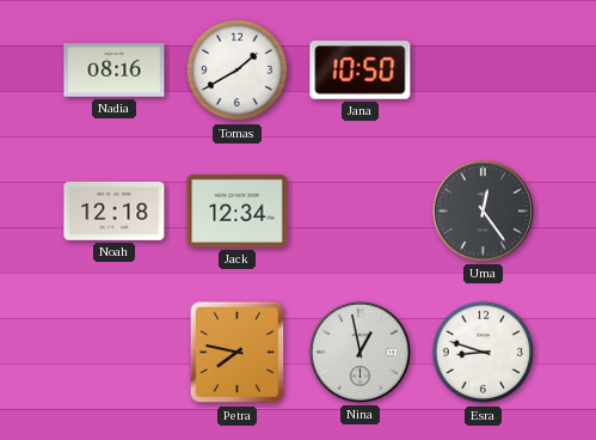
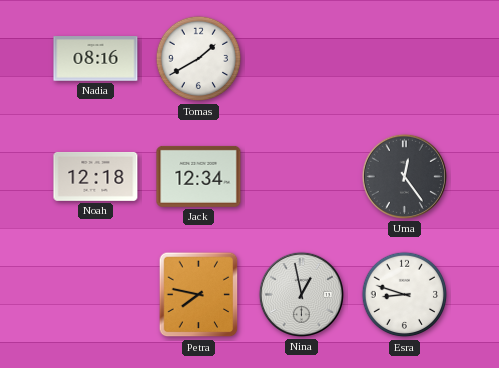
Jana: 10:50 -> none (361, 71)
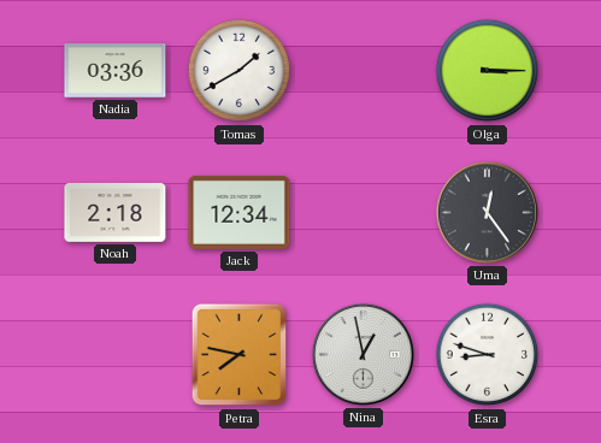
Nadia: 08:16 -> 03:36 (116, 71)
Olga: none -> 3:15 (488, 71)
Noah: 12:18 -> 2:18 (116, 212)
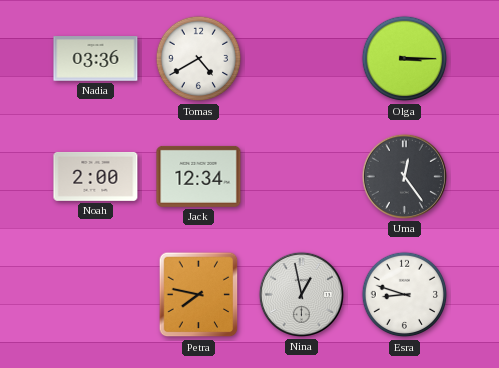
Tomas: 1:40 -> 4:40 (199, 59)
Noah: 2:18 -> 2:00 (96, 176)
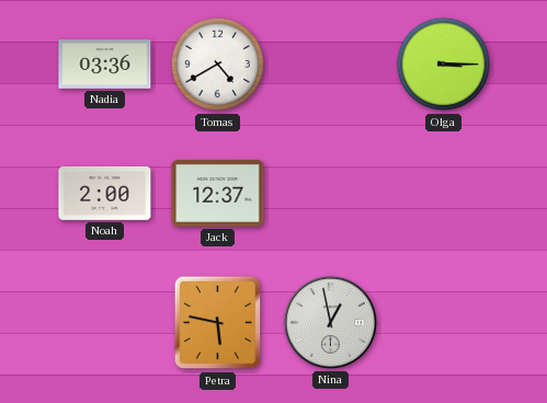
Jack: 12:34 -> 12:37 (218, 193)
Uma: 12:24 -> none (404, 176)
Petra: 7:47 -> 5:47 (218, 323)
Esra: 8:48 -> none (405, 295)
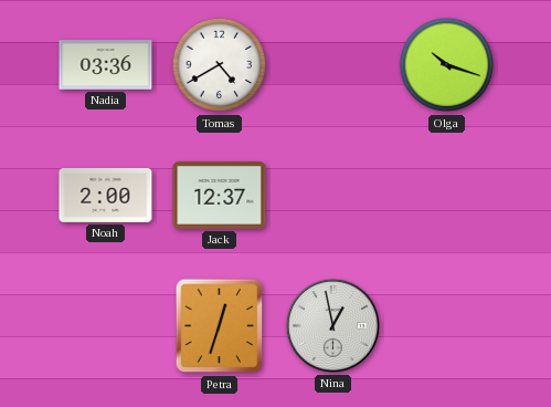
Olga: 3:15 -> 10:18 (447, 65)
Petra: 5:47 -> 12:33 (220, 326)
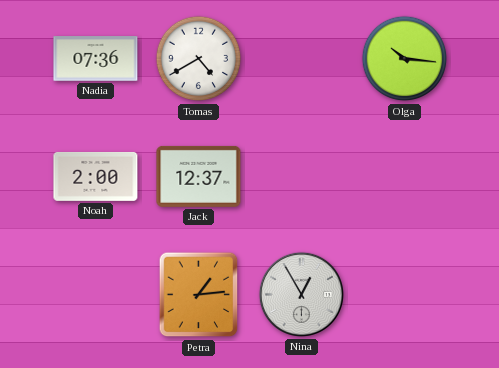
Nadia: 03:36 -> 07:36 (96, 59)
Olga: 10:18 -> 10:16 (405, 59)
Petra: 12:33 -> 1:14 (199, 295)
Nina: 12:58 -> 12:55 (301, 294)
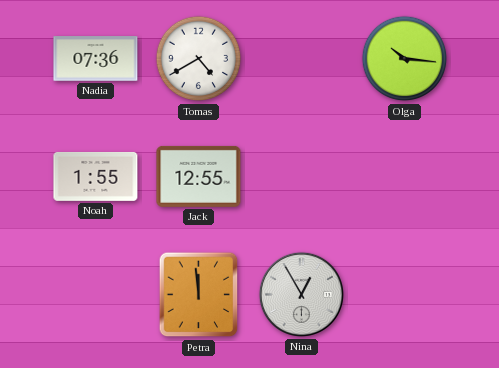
Noah: 2:00 -> 1:55 (96, 176)
Jack: 12:37 -> 12:55 (199, 176)
Petra: 1:14 -> 11:59 (199, 295)
